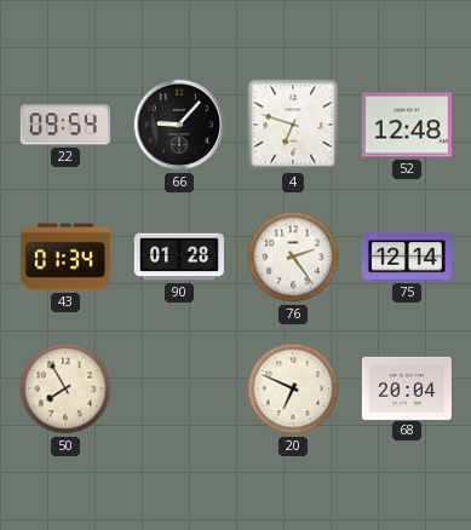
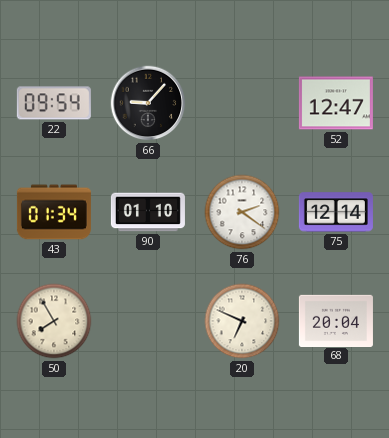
4: 6:48 -> none (293, 125)
52: 12:48 -> 12:47 (336, 103)
90: 01:28 -> 01:10 (148, 212)
76: 2:24 -> 2:21 (242, 212)
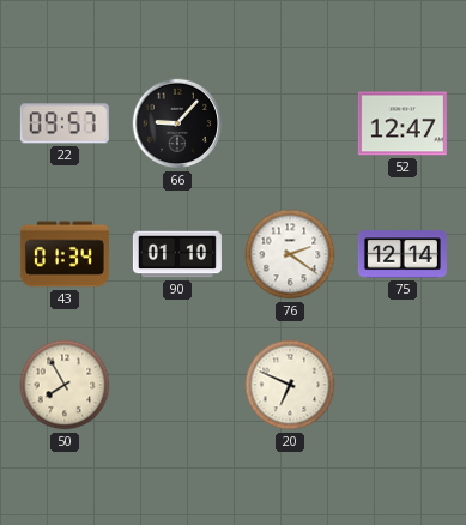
22: 09:54 -> 09:57 (65, 123)
68: 20:04 -> none (336, 320)
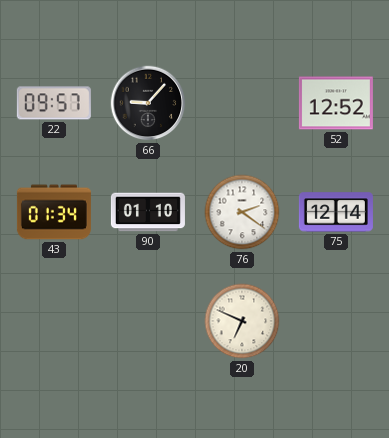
52: 12:47 -> 12:52 (336, 103)
50: 7:55 -> none (65, 385)
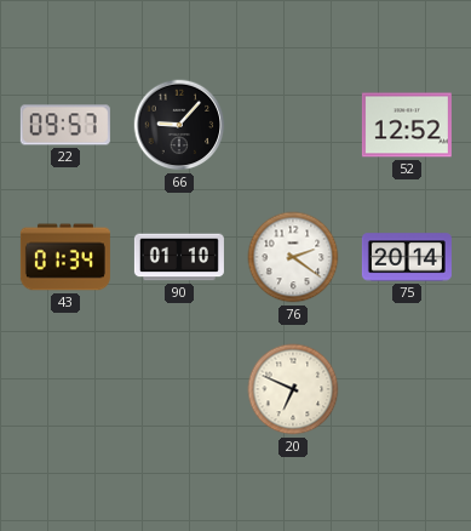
75: 12:14 -> 20:14 (407, 257)
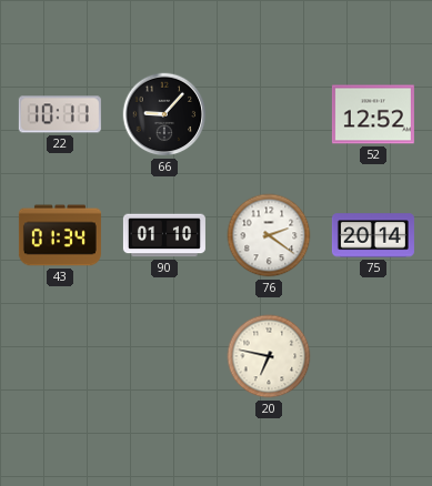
22: 09:57 -> 10:11 (60, 114)
20: 6:49 -> 6:47 (269, 356)
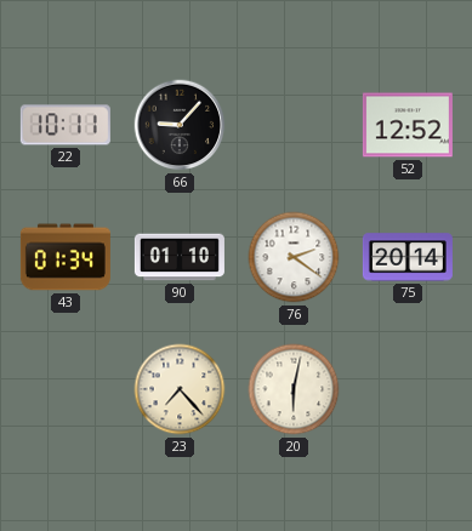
23: none -> 7:23 (180, 389)
20: 6:47 -> 6:02 (294, 389)
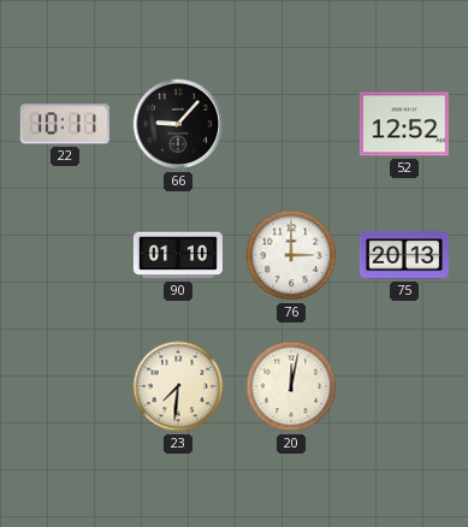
43: 01:34 -> none (66, 257)
76: 2:21 -> 3:00 (291, 255)
75: 20:14 -> 20:13 (404, 255)
23: 7:23 -> 7:31 (178, 386)
20: 6:02 -> 12:02 (291, 386)
